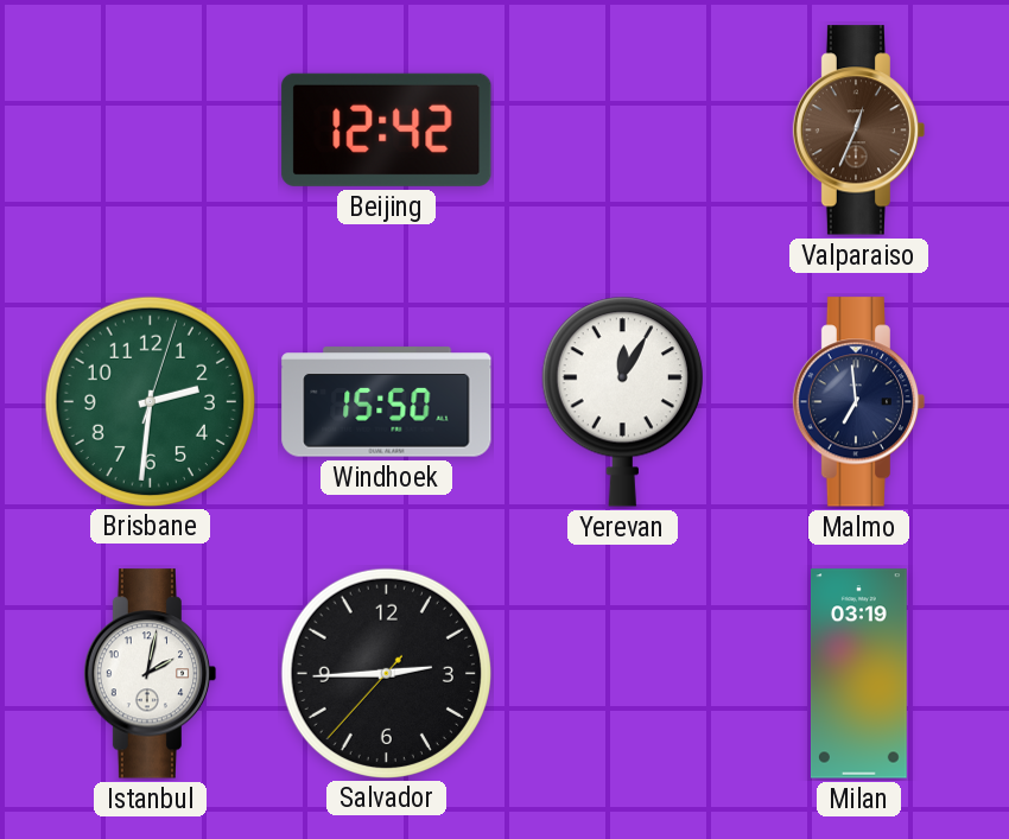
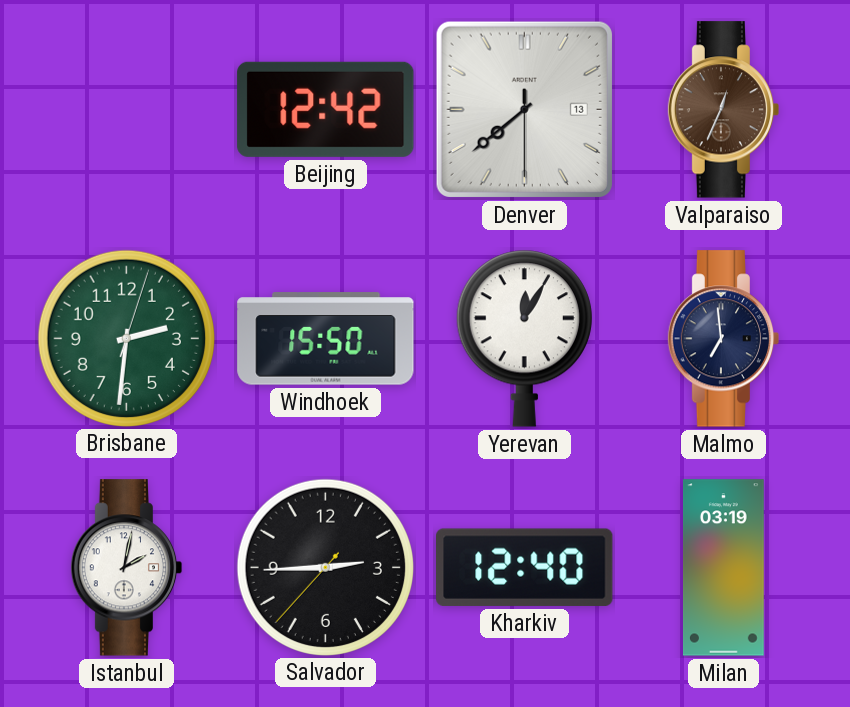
Denver: none -> 7:38 (524, 109)
Kharkiv: none -> 12:40 (525, 567)
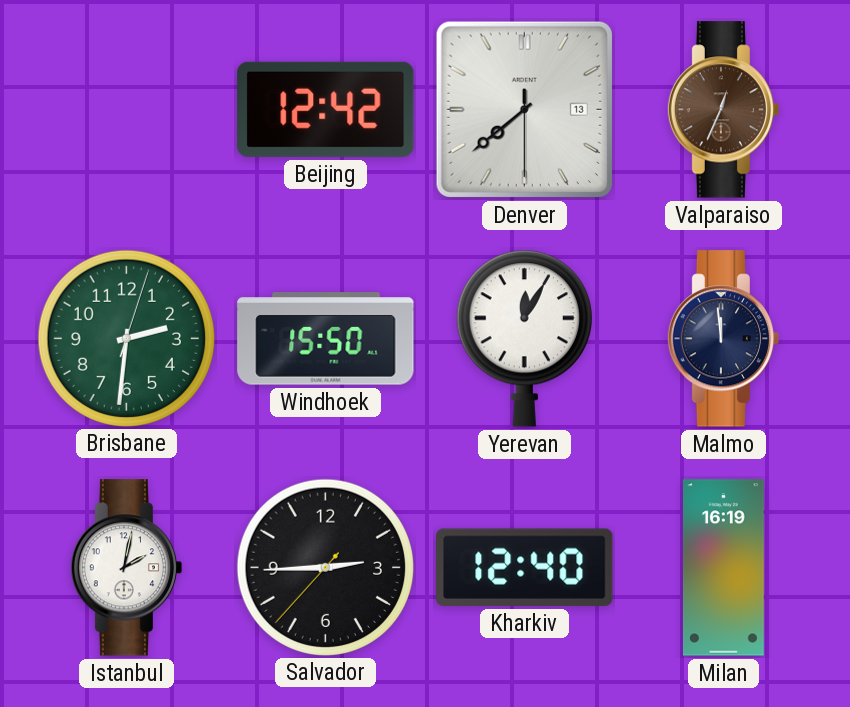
Malmo: 6:59 -> 11:59 (724, 339)
Milan: 03:19 -> 16:19 (723, 568)
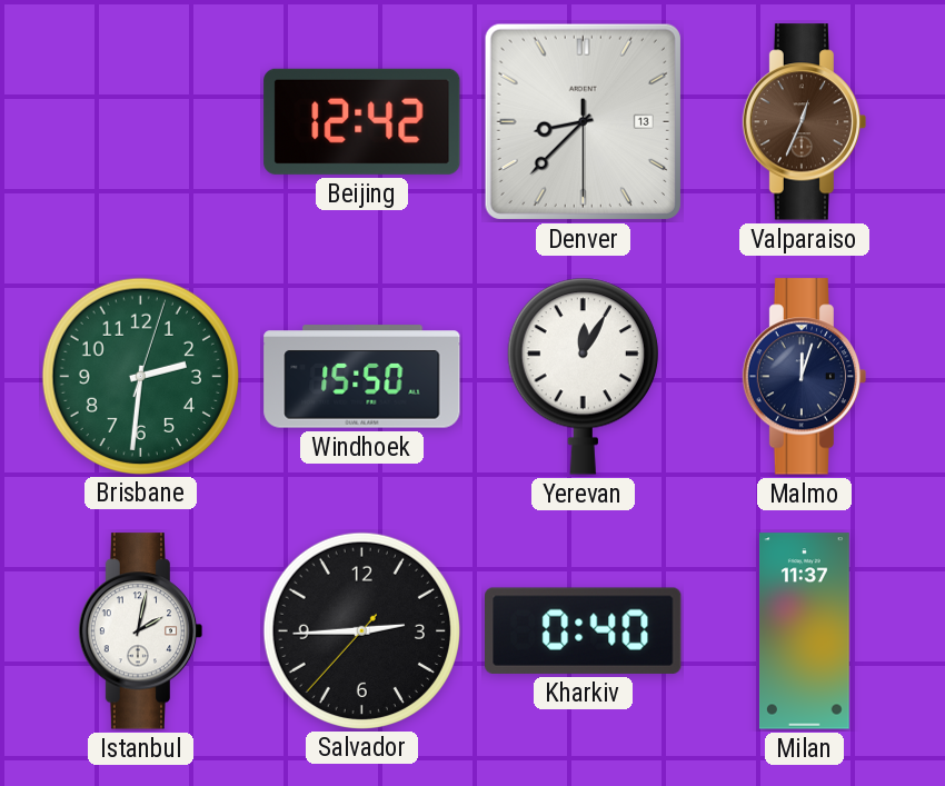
Denver: 7:38 -> 8:37 (583, 121)
Malmo: 11:59 -> 12:03 (805, 377)
Kharkiv: 12:40 -> 0:40 (584, 630)
Milan: 16:19 -> 11:37 (804, 631)
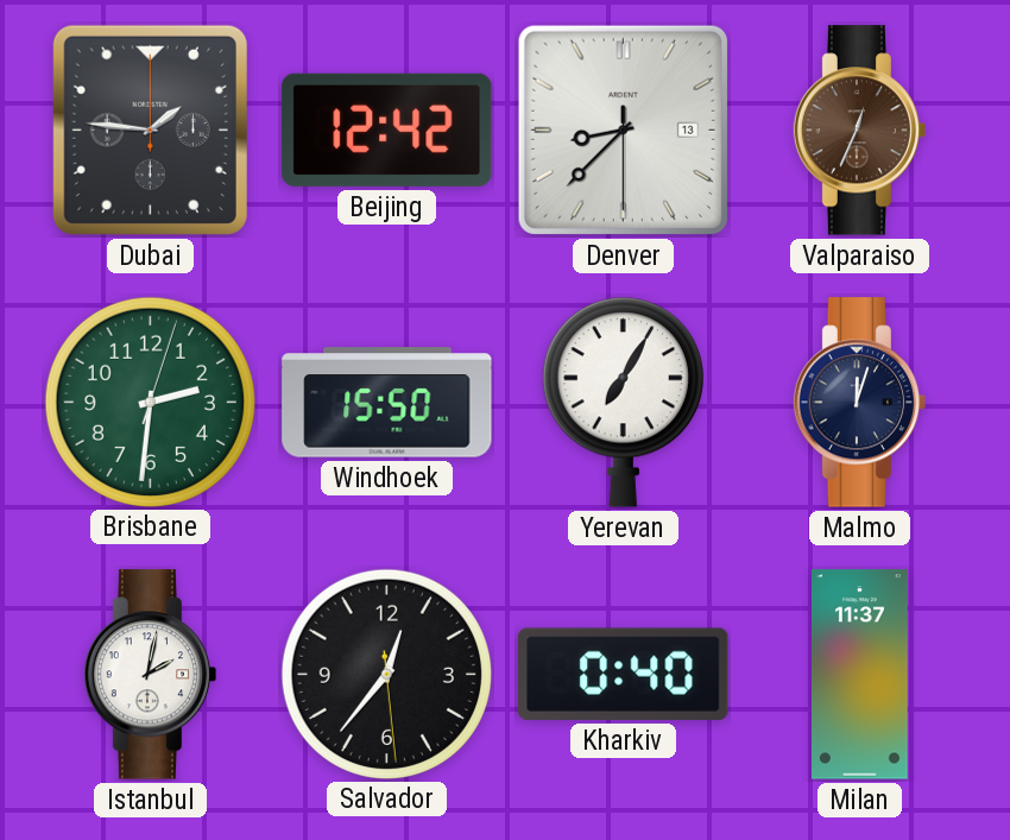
Dubai: none -> 1:46 (150, 130)
Yerevan: 12:05 -> 7:05 (623, 402)
Salvador: 2:44 -> 12:36 (386, 674)
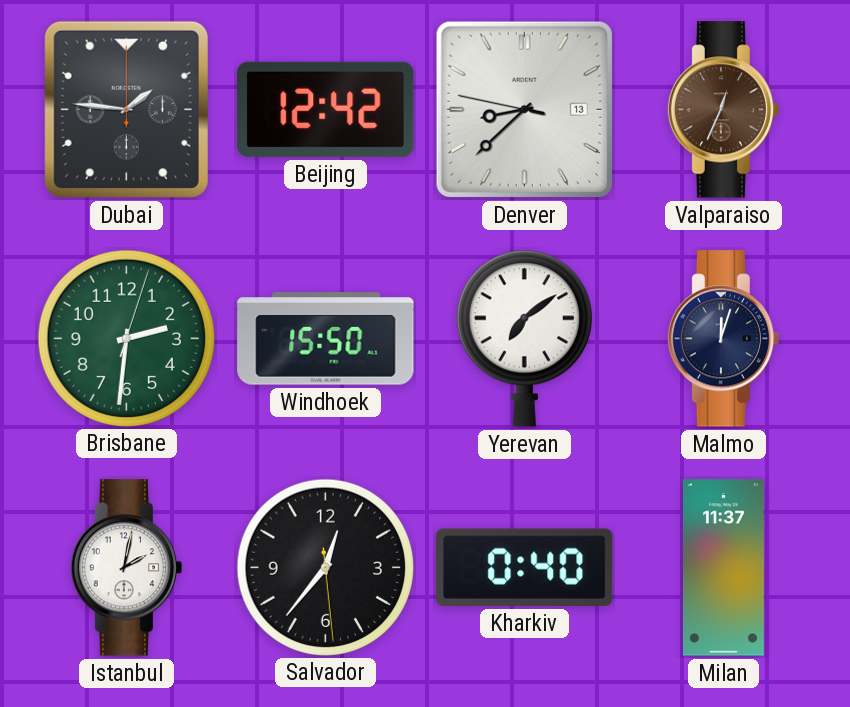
Denver: 8:37:30 -> 8:37:47 (524, 109)
Yerevan: 7:05 -> 7:09 (524, 338)
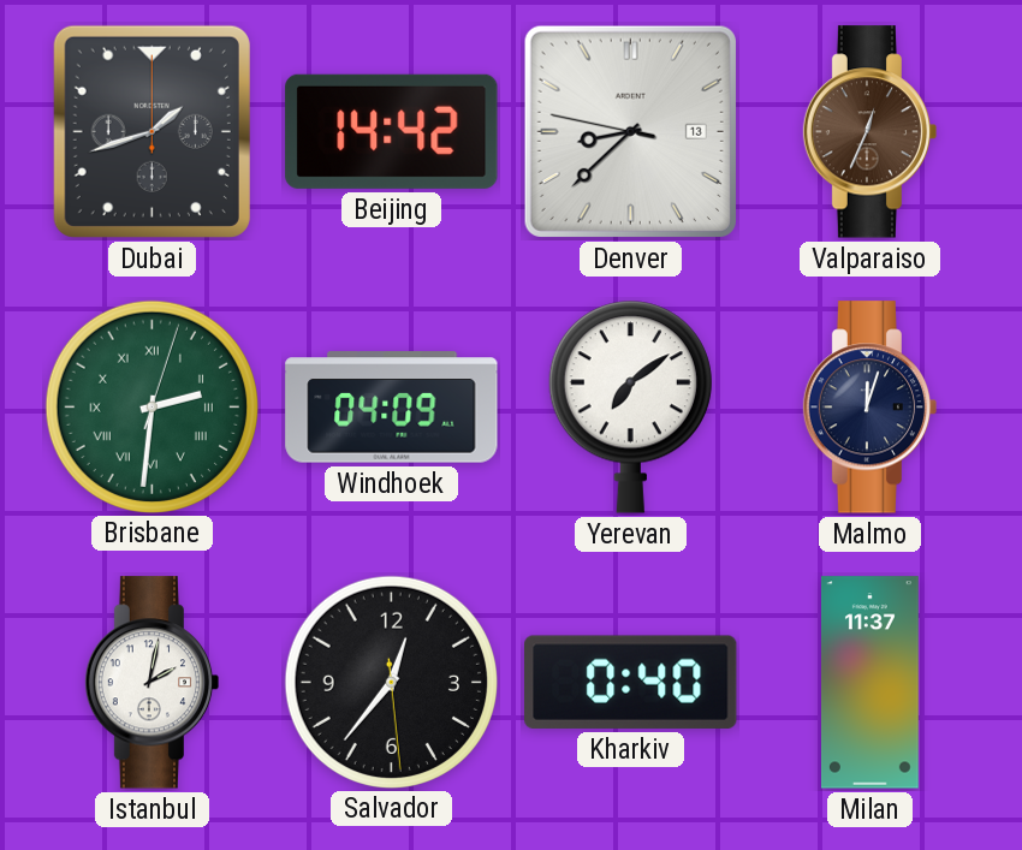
Dubai: 1:46 -> 1:42 (151, 131)
Beijing: 12:42 -> 14:42 (392, 131)
Brisbane numerals: Arabic -> Roman (151, 406)
Windhoek: 15:50 -> 04:09 (392, 408)
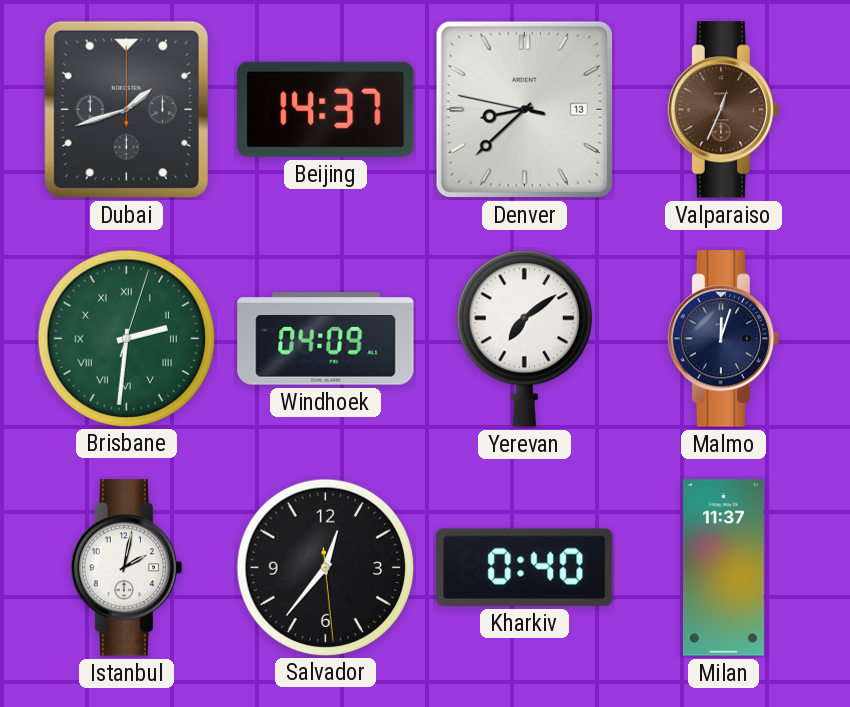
Beijing: 14:42 -> 14:37 (326, 109)
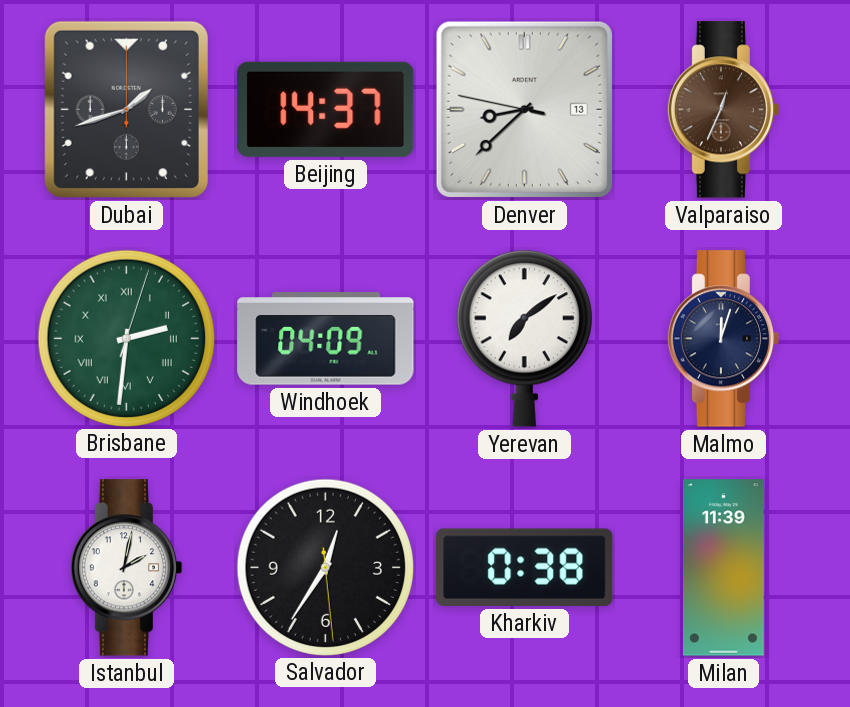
Salvador: 12:36 -> 12:35 (325, 567)
Kharkiv: 0:40 -> 0:38 (525, 567)
Milan: 11:37 -> 11:39 (723, 568)
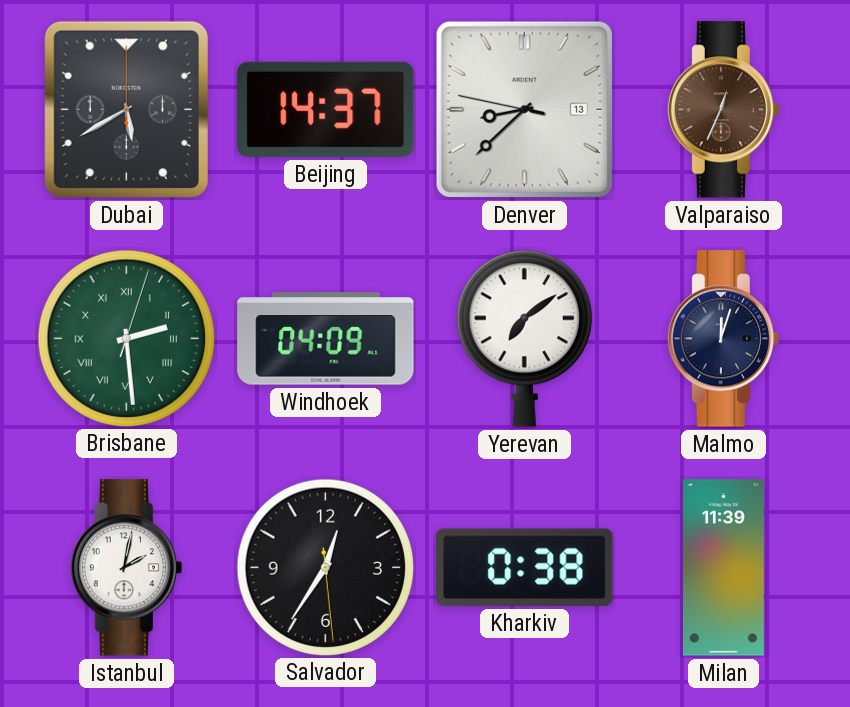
Dubai: 1:42 -> 5:40 (126, 109)
Brisbane: 2:31 -> 2:29 (126, 338)
